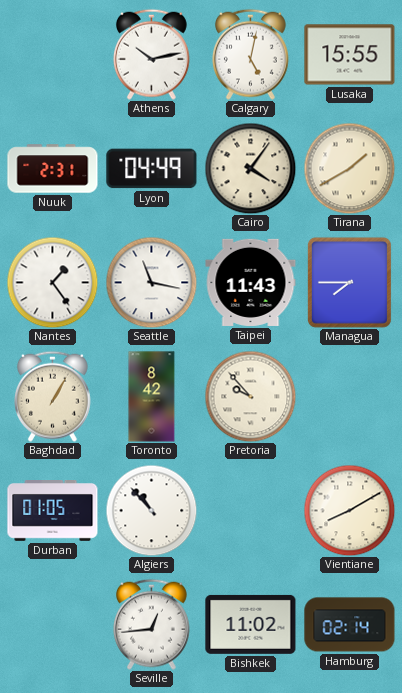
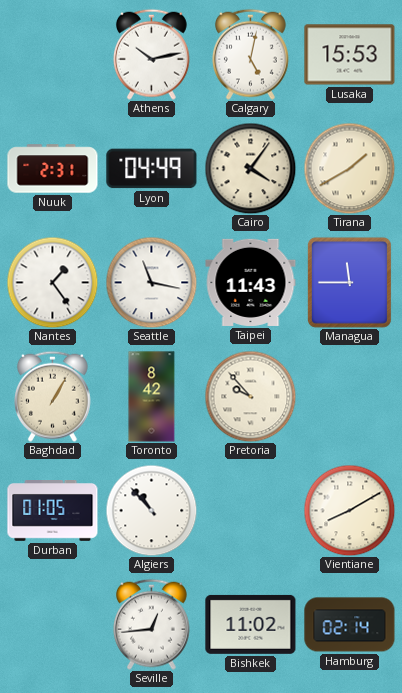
Lusaka: 15:55 -> 15:53 (350, 55)
Managua: 7:45 -> 11:45 (349, 282)
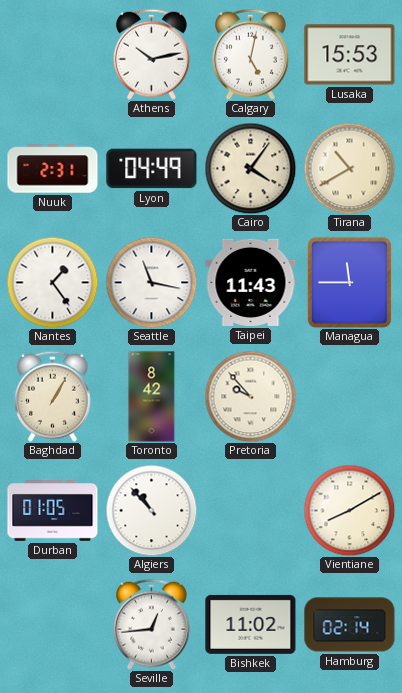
Tirana: 1:40 -> 10:40 (349, 168)
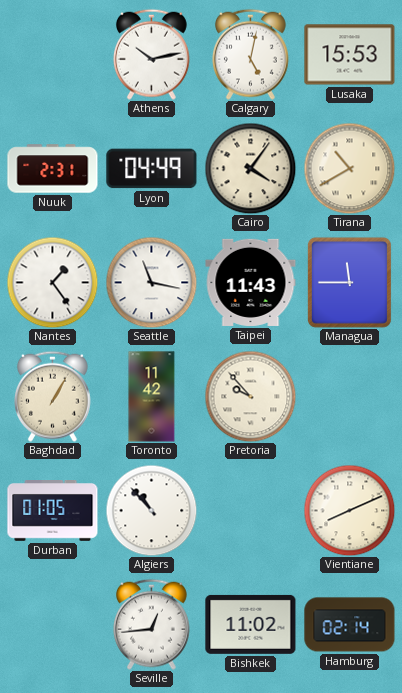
Toronto: 8:42 -> 11:42 (152, 397)
Vientiane: 8:10 -> 8:11 (349, 510)
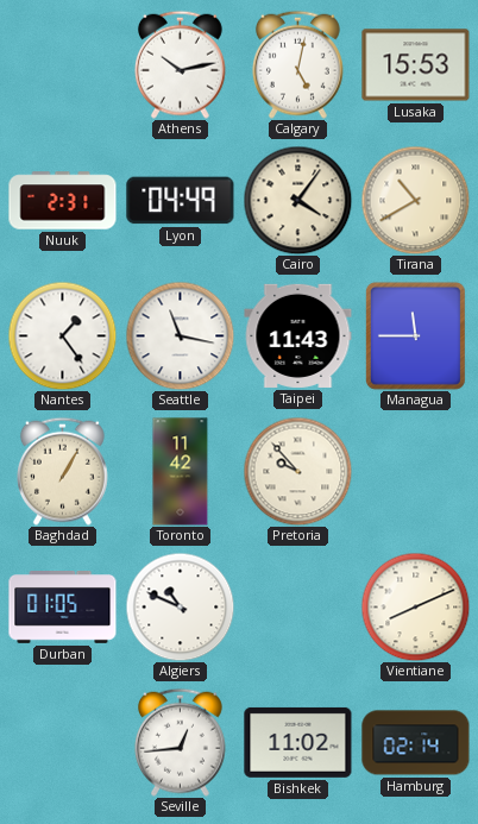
Algiers: 10:53 -> 10:49 (180, 606)
